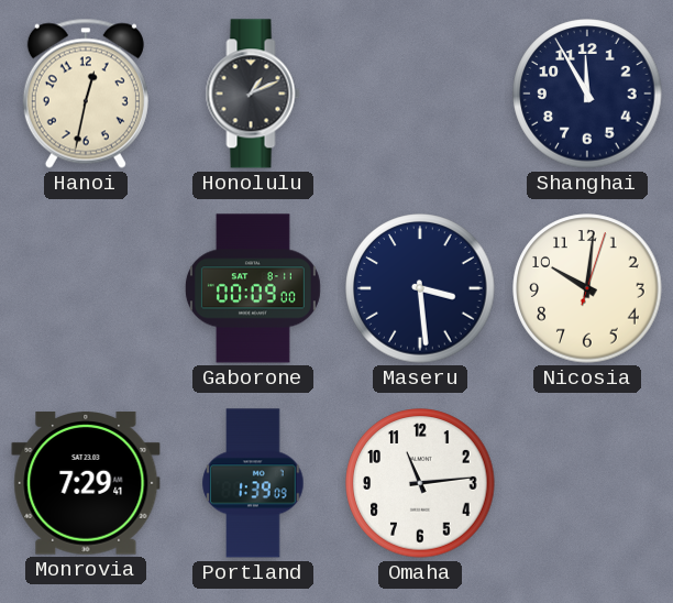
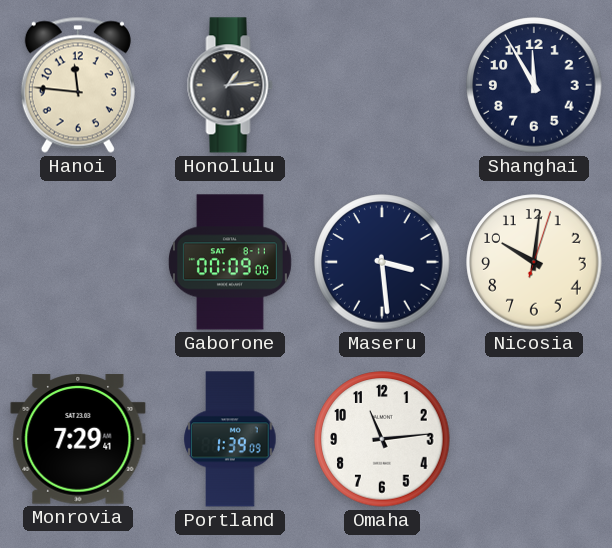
Hanoi: 12:32 -> 11:46 (78, 85)
Honolulu: 1:11 -> 1:14 (230, 85)
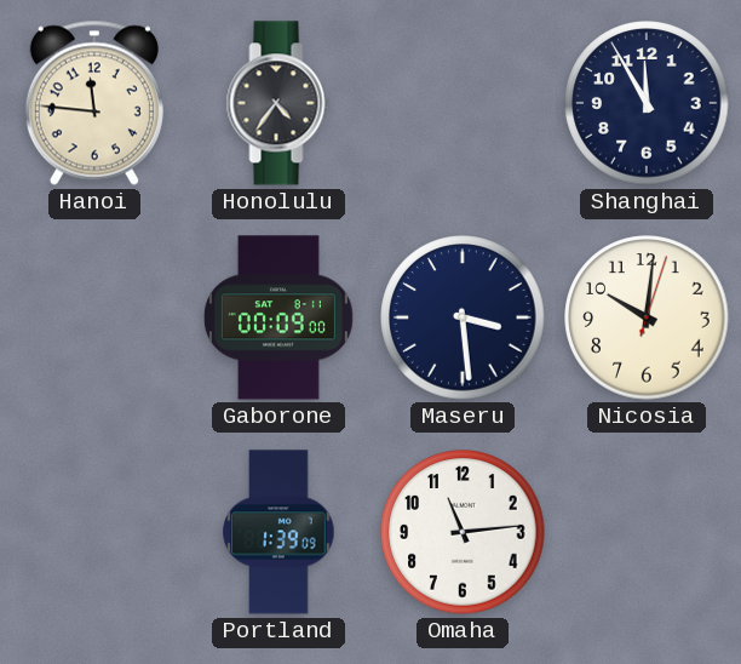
Honolulu: 1:14 -> 4:36 (278, 103)
Monrovia: 7:29 -> none (78, 439)
